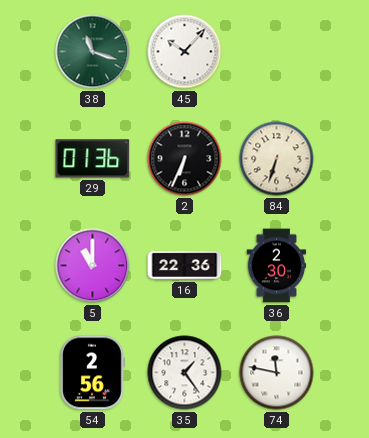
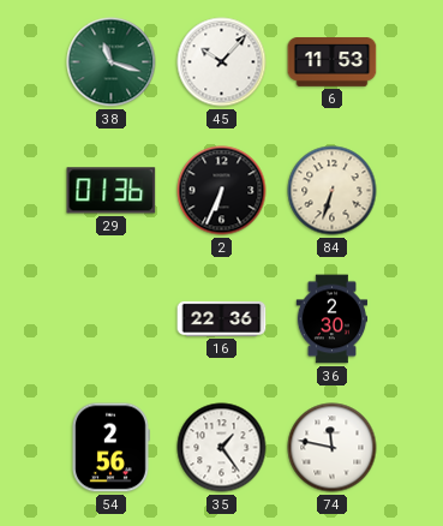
6: none -> 11:53 (333, 62)
5: 11:00 -> none (93, 266)
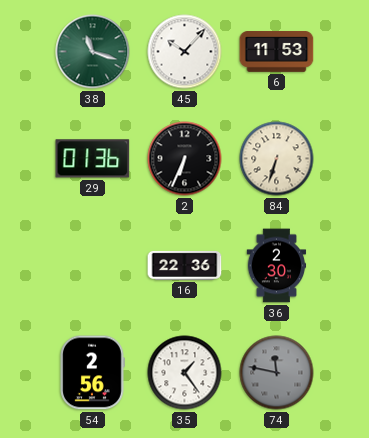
74 dial: white -> grey (277, 373)
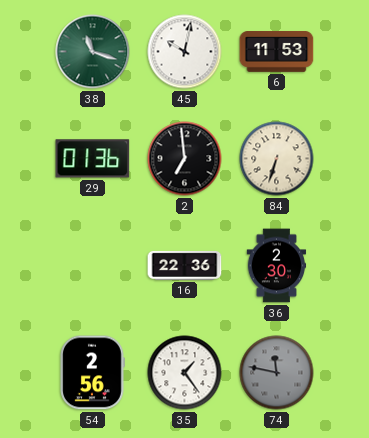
45: 10:07 -> 10:02 (185, 52)
2: 6:34 -> 6:59 (185, 159)
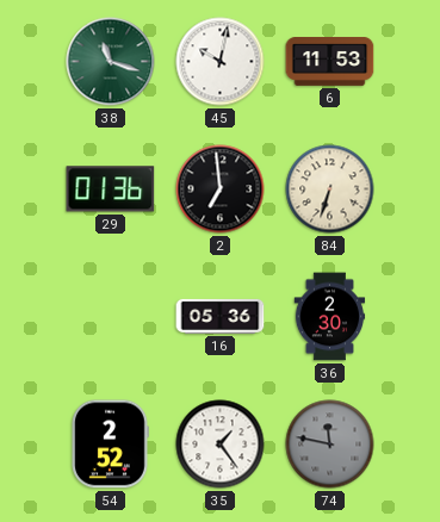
16: 22:36 -> 05:36 (221, 316)
54: 2:56 -> 2:52 (110, 445)
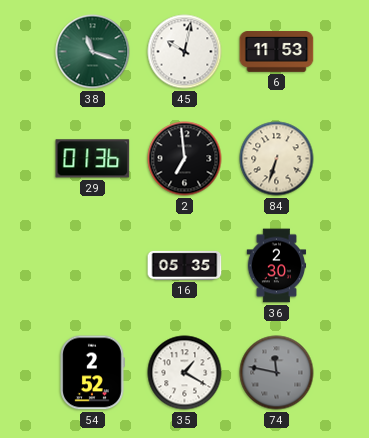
16: 05:36 -> 05:35 (185, 265)
35: 1:24 -> 1:20 (185, 373)
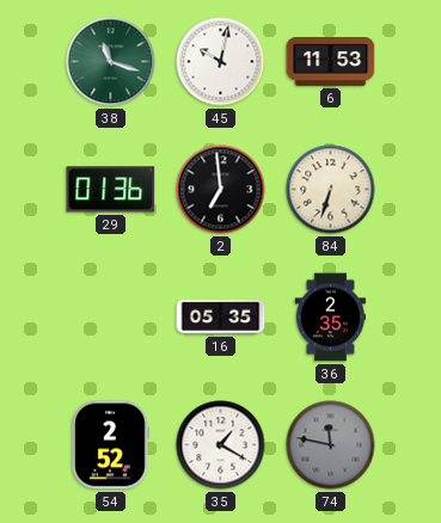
36: 2:30 -> 2:35 (331, 318)
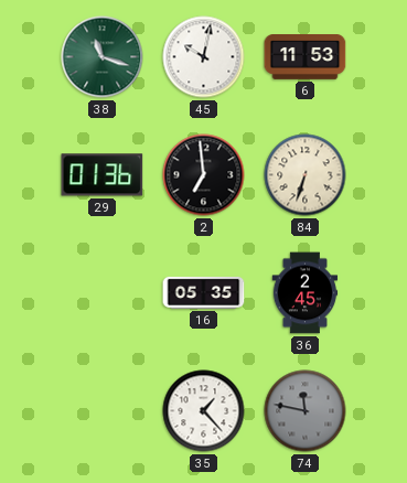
36: 2:35 -> 2:45 (306, 293)
54: 2:52 -> none (110, 445)
35: 1:20 -> 1:23 (204, 411)
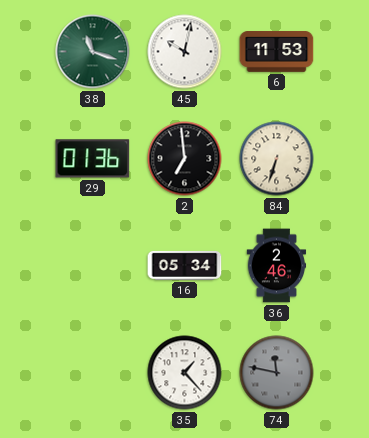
16: 05:35 -> 05:34 (185, 265)
36: 2:45 -> 2:46 (277, 266)
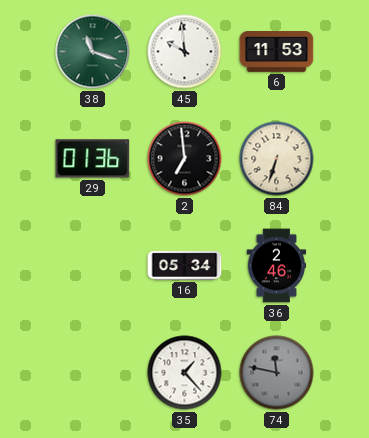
45: 10:02 -> 9:59 (185, 52)
